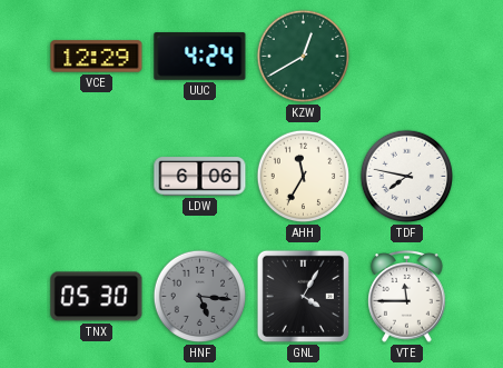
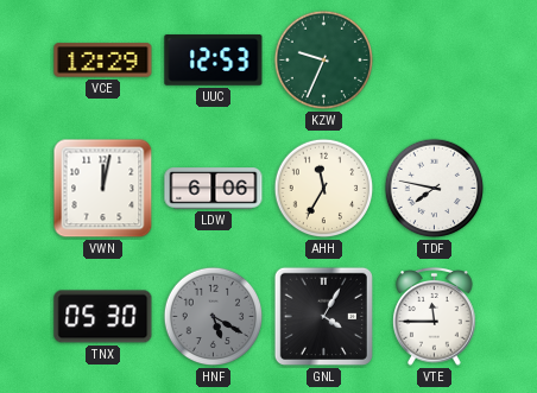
UUC: 4:24 -> 12:53 (214, 61)
KZW: 12:40 -> 9:34 (324, 61)
VWN: none -> 12:02 (103, 189)
HNF: 5:16 -> 5:20 (214, 317)
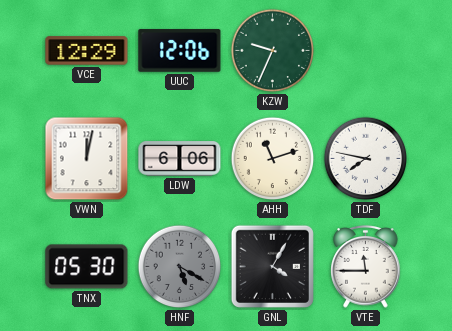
UUC: 12:53 -> 12:06 (180, 51)
AHH: 11:35 -> 11:12 (273, 159)
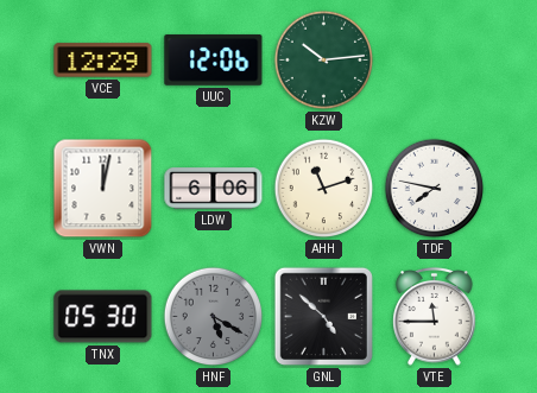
KZW: 9:34 -> 10:14 (324, 61)
GNL: 4:05 -> 4:52 (323, 316)
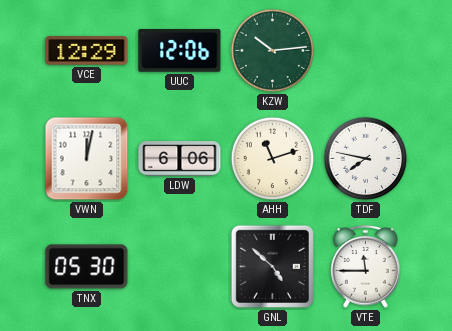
HNF: 5:20 -> none (214, 317)
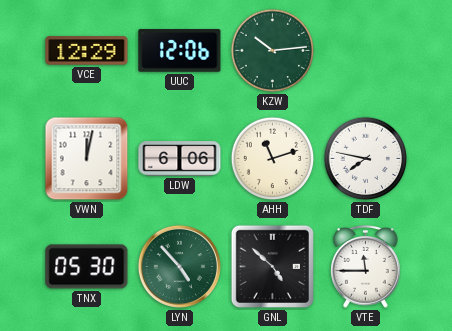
LYN: none -> 4:53 (179, 266)
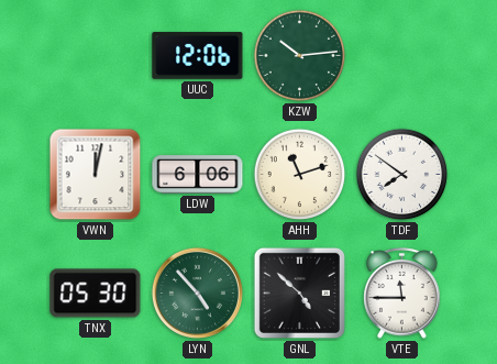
VCE: 12:29 -> none (87, 51)
TDF: 7:47 -> 7:51 (402, 175)
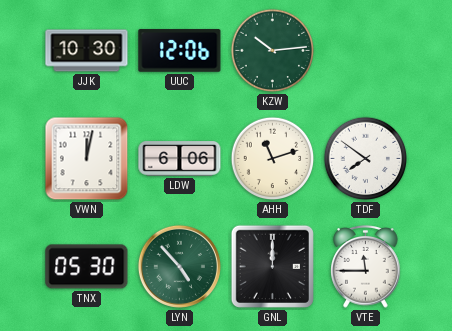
JJK: none -> 10:30 (87, 51)
GNL: 4:52 -> 12:00 (272, 266)
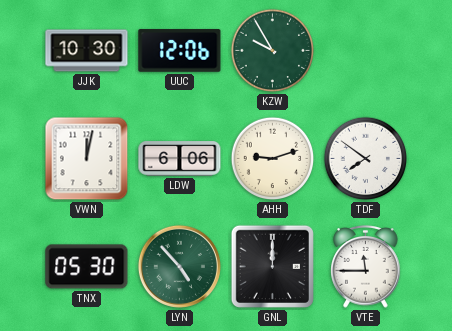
KZW: 10:14 -> 9:55 (273, 51)
AHH: 11:12 -> 9:12 (273, 159)
